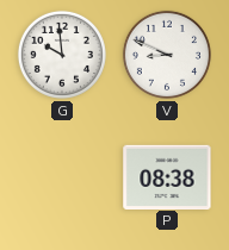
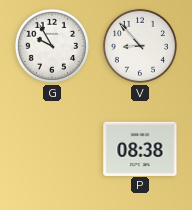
G: 9:59 -> 9:55 (52, 46)
V: 8:49 -> 8:53 (140, 46)
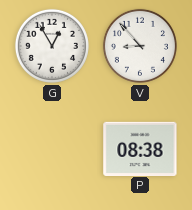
G: 9:55 -> 12:55 (52, 46)
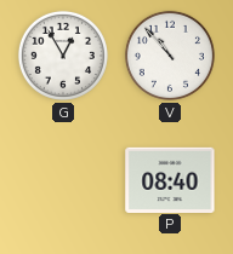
V: 8:53 -> 10:53 (170, 56)
P: 08:38 -> 08:40 (170, 179)
